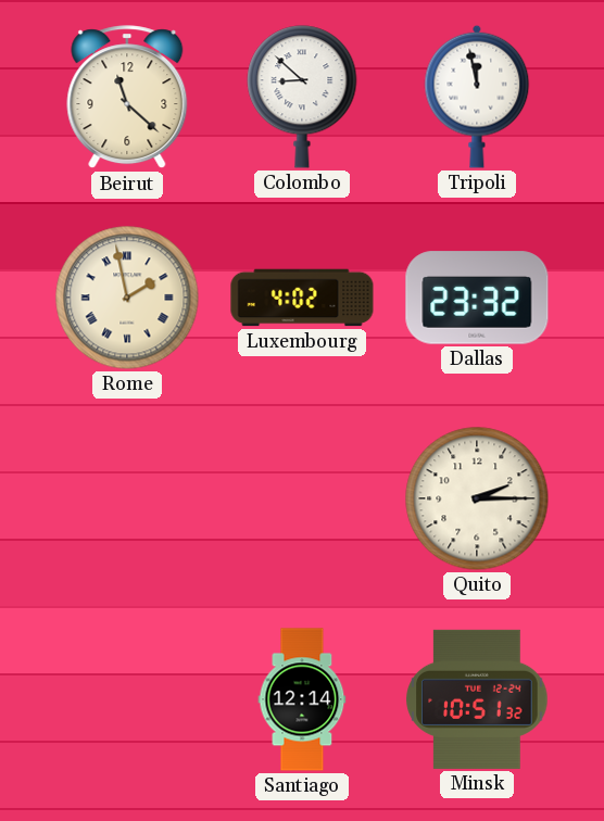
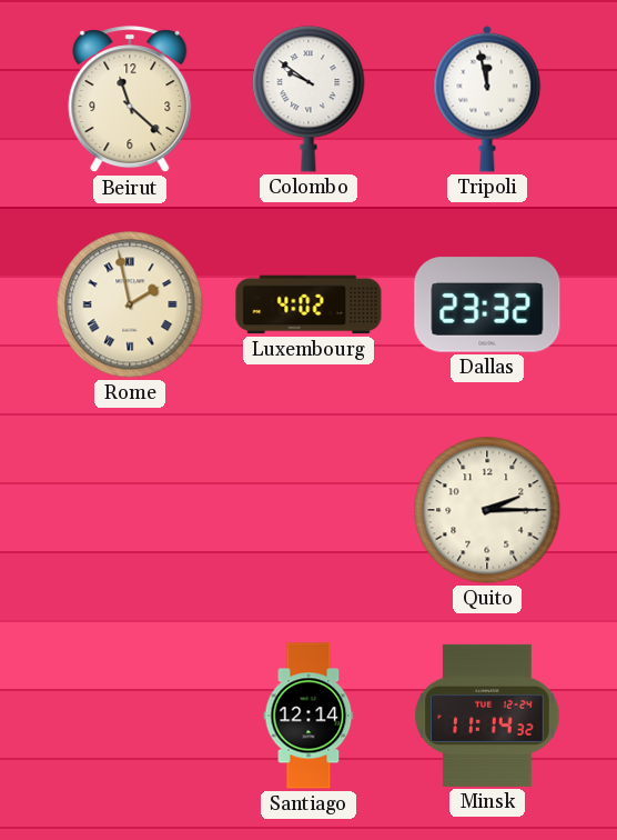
Colombo: 8:52 -> 9:51 (308, 99)
Minsk: 10:51 -> 11:14 (487, 716)
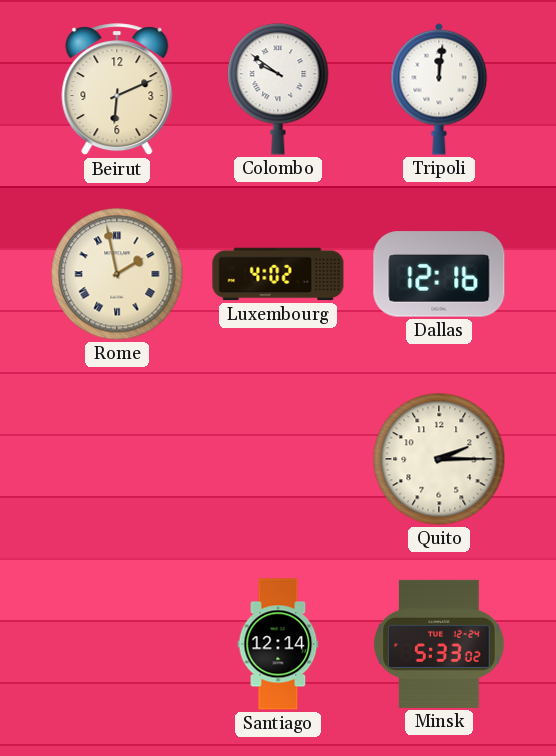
Beirut: 11:22 -> 6:11 (117, 90)
Tripoli: 11:58 -> 12:01 (439, 89)
Dallas: 23:32 -> 12:16 (439, 274)
Minsk: 11:14 -> 5:33 (439, 644)
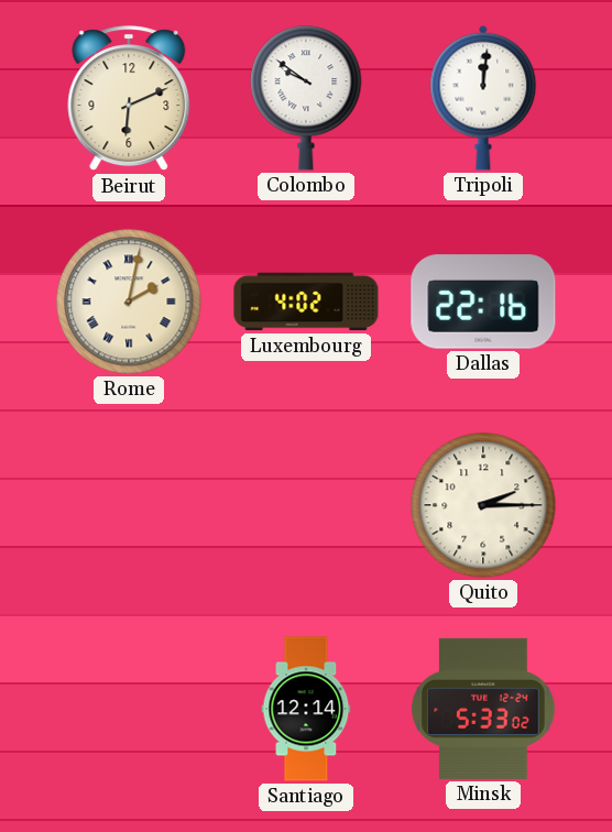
Rome: 1:58 -> 2:02 (129, 302)
Dallas: 12:16 -> 22:16 (483, 302)
